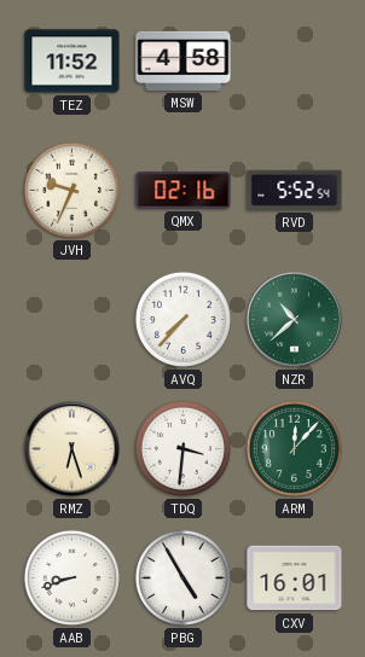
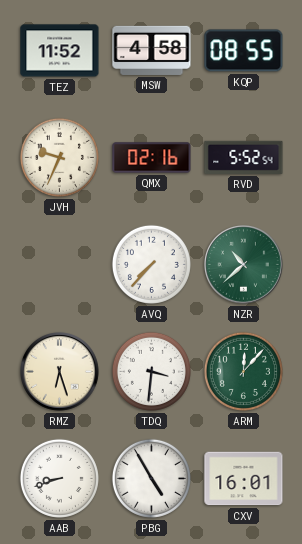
KQP: none -> 08:55 (244, 51)
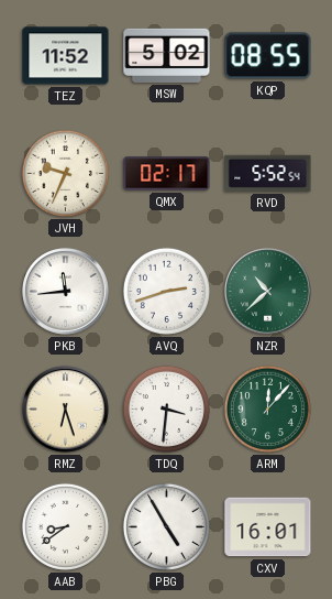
MSW: 4:58 -> 5:02 (167, 55)
QMX: 02:16 -> 02:17 (167, 174)
PKB: none -> 11:44 (66, 292)
AVQ: 7:37 -> 2:42 (166, 291)
AAB: 8:42 -> 8:39 (65, 526)
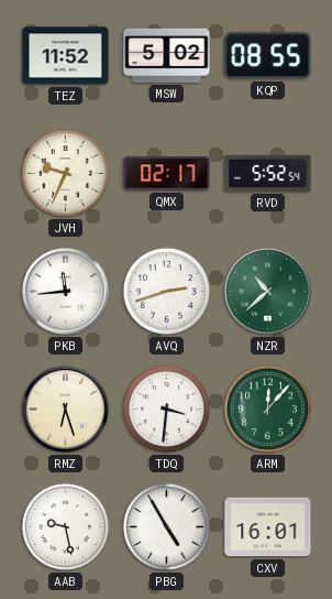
AAB: 8:39 -> 9:28 (65, 526)
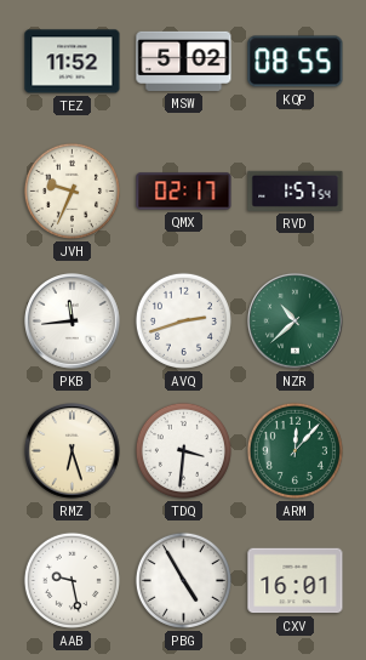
RVD: 5:52 -> 1:57 (296, 190)
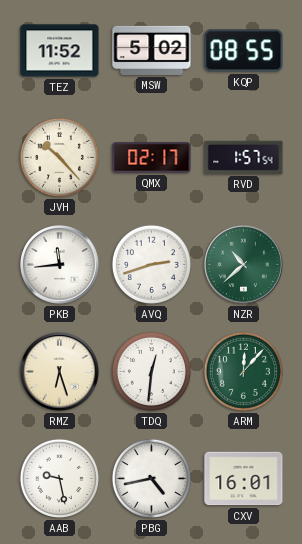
JVH: 9:34 -> 10:23 (59, 157)
TDQ: 3:31 -> 12:31 (151, 371)
PBG: 4:55 -> 4:43 (151, 478)
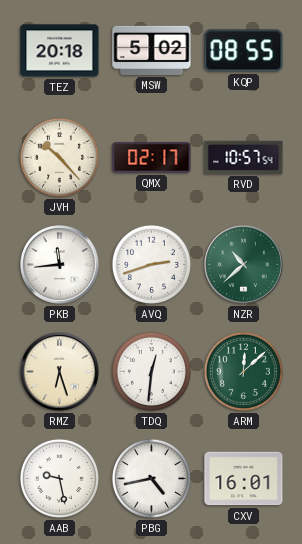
TEZ: 11:52 -> 20:18 (60, 51)
RVD: 1:57 -> 10:57 (244, 157)
ARM: 12:07 -> 12:08 (243, 371)
